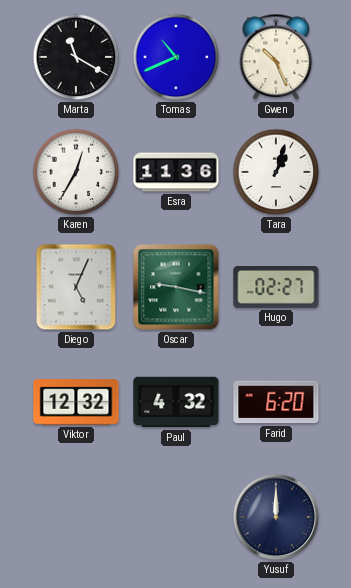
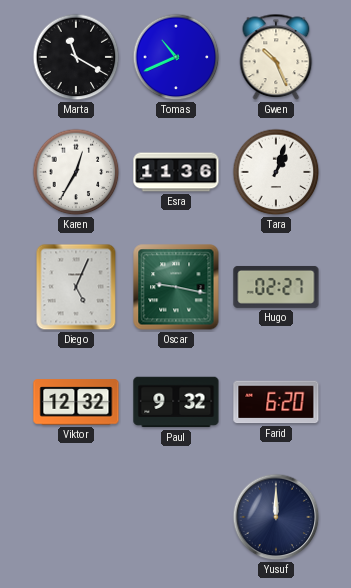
Paul: 4:32 -> 9:32 (176, 402)
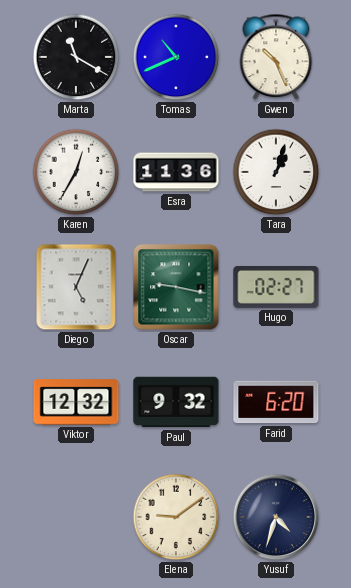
Elena: none -> 9:09 (176, 517)
Yusuf: 12:00 -> 4:33 (276, 517)
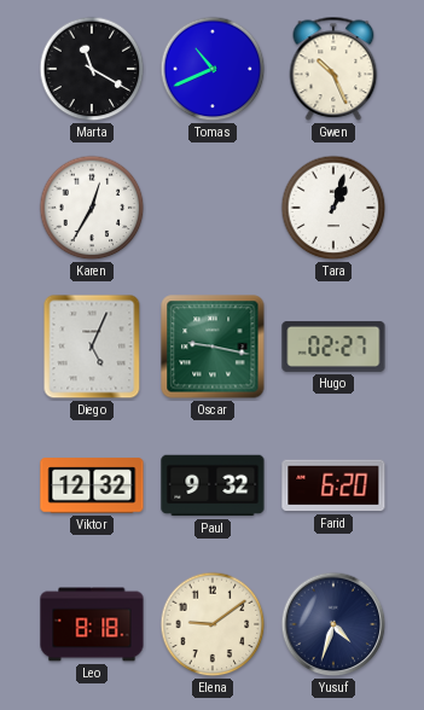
Esra: 11:36 -> none (176, 172)
Leo: none -> 8:18 (92, 624)
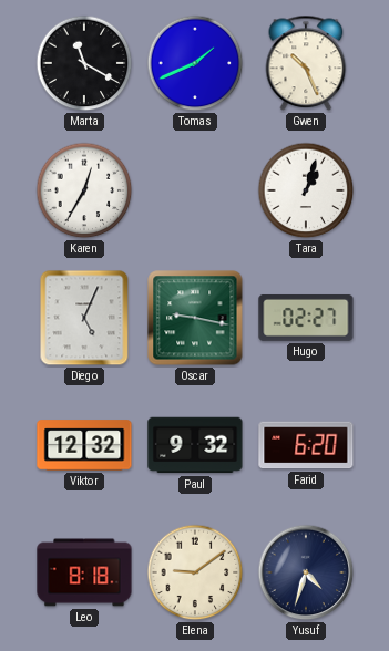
Tomas: 10:41 -> 1:41 (195, 63)
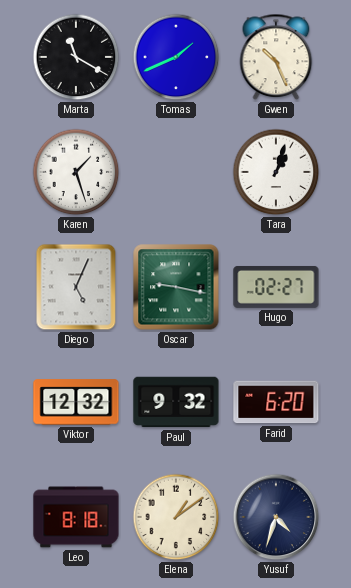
Karen: 12:35 -> 1:27 (76, 172)
Elena: 9:09 -> 1:09 (176, 517)
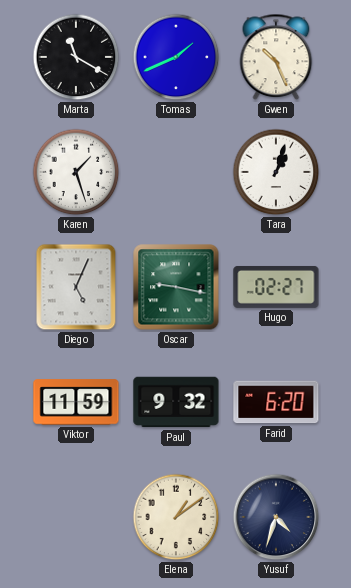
Viktor: 12:32 -> 11:59 (76, 402)
Leo: 8:18 -> none (76, 517)
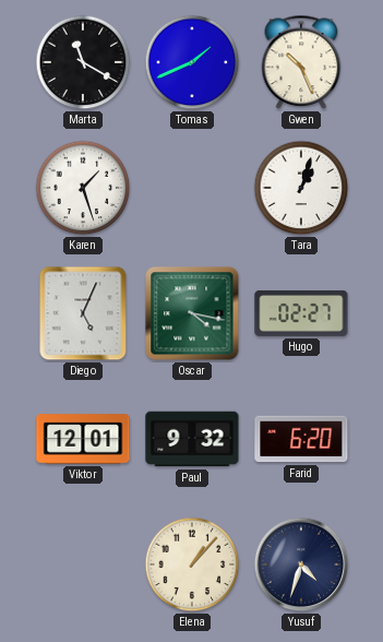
Oscar: 9:17 -> 4:17 (192, 313)
Viktor: 11:59 -> 12:01 (83, 439)
Elena: 1:09 -> 1:07 (192, 564)
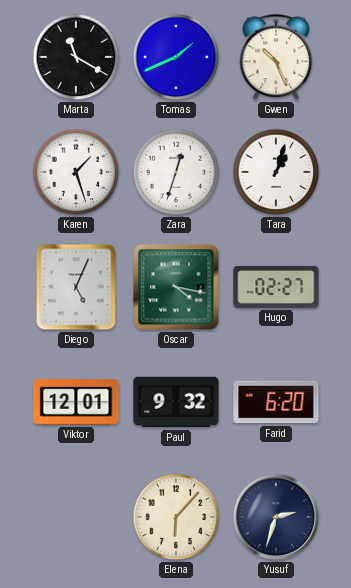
Zara: none -> 12:33 (176, 172)
Elena: 1:07 -> 6:07 (176, 517)
Yusuf: 4:33 -> 2:33 (276, 517)
